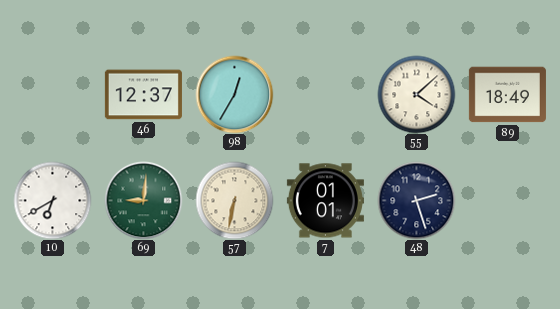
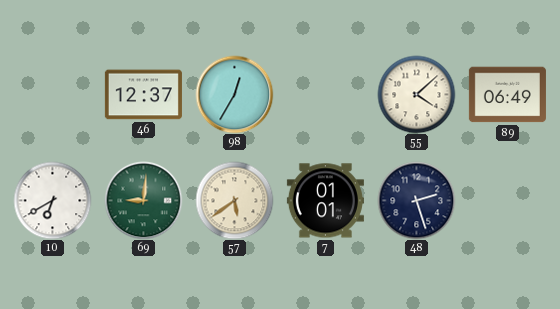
89: 18:49 -> 06:49 (507, 95)
57: 6:32 -> 5:39 (234, 200)
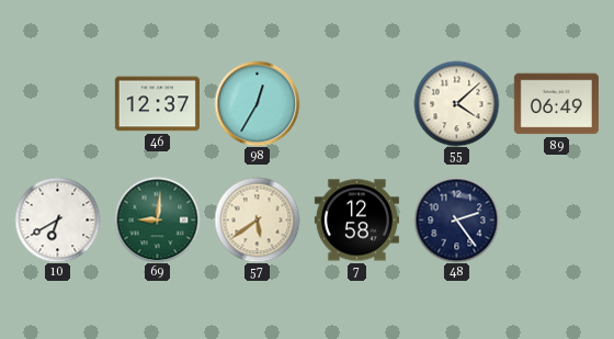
7: 01:01 -> 12:58 (356, 221)
48: 2:27 -> 2:24 (456, 219)
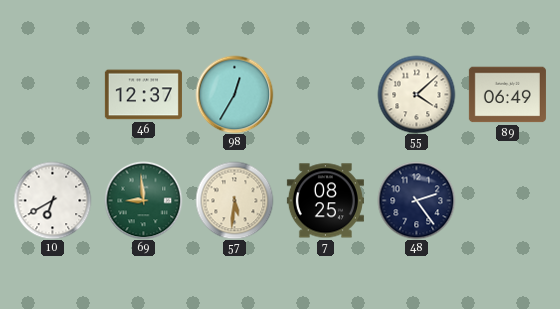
69: 9:01 -> 8:59 (143, 200)
57: 5:39 -> 5:31 (234, 200)
7: 12:58 -> 08:25 (325, 201)
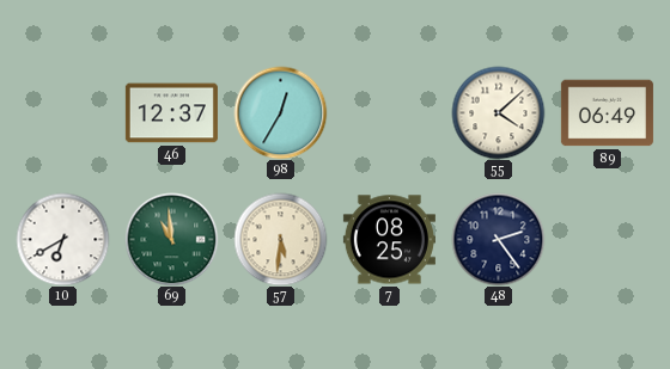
69: 8:59 -> 10:59 (171, 239)
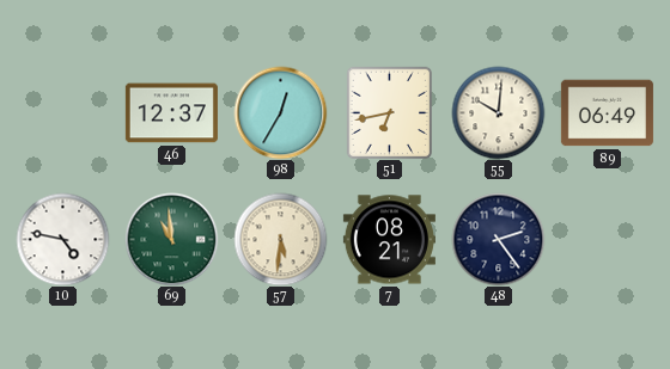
51: none -> 6:43 (390, 112)
55: 4:08 -> 10:01 (498, 112)
10: 6:40 -> 4:47 (62, 239)
7: 08:25 -> 08:21 (389, 240)
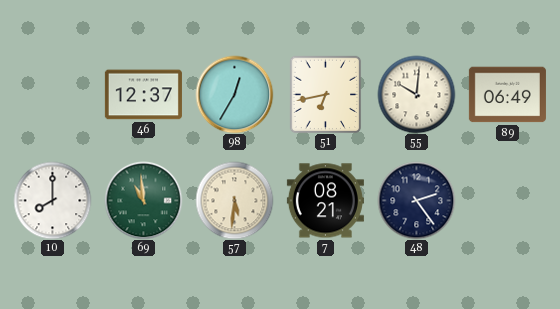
10: 4:47 -> 8:00 (52, 200)
